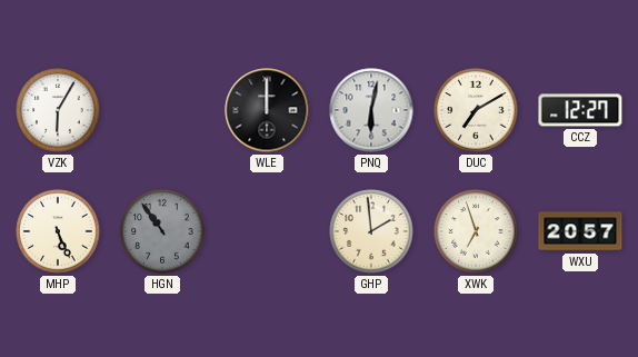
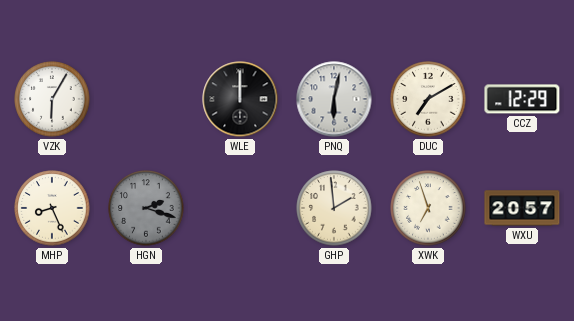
CCZ: 12:27 -> 12:29 (522, 99)
MHP: 5:26 -> 8:26 (52, 208)
HGN: 10:54 -> 2:18 (146, 208)
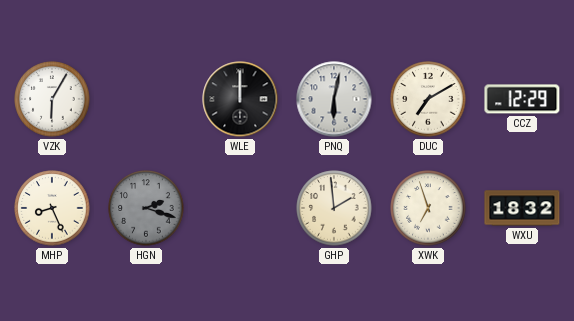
WXU: 20:57 -> 18:32 (522, 208)
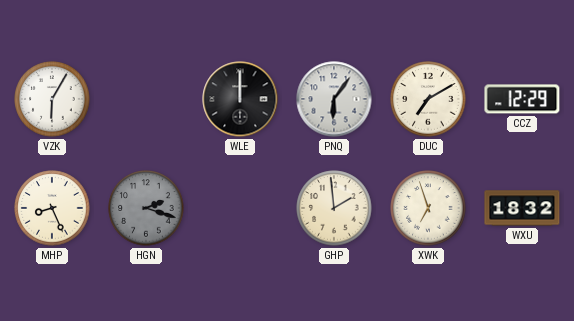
PNQ: 6:02 -> 6:06 (334, 99)
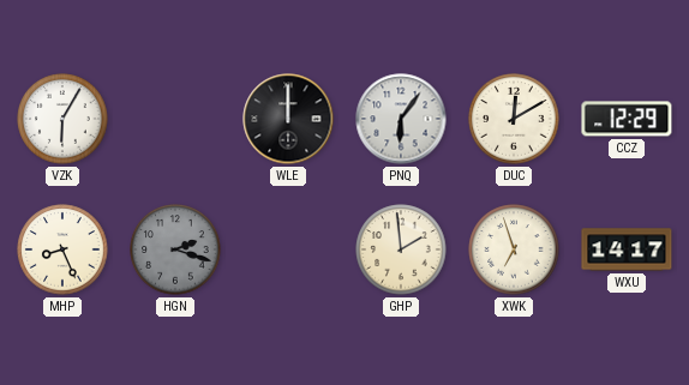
DUC: 7:10 -> 12:10 (514, 119)
WXU: 18:32 -> 14:17 (627, 249)
